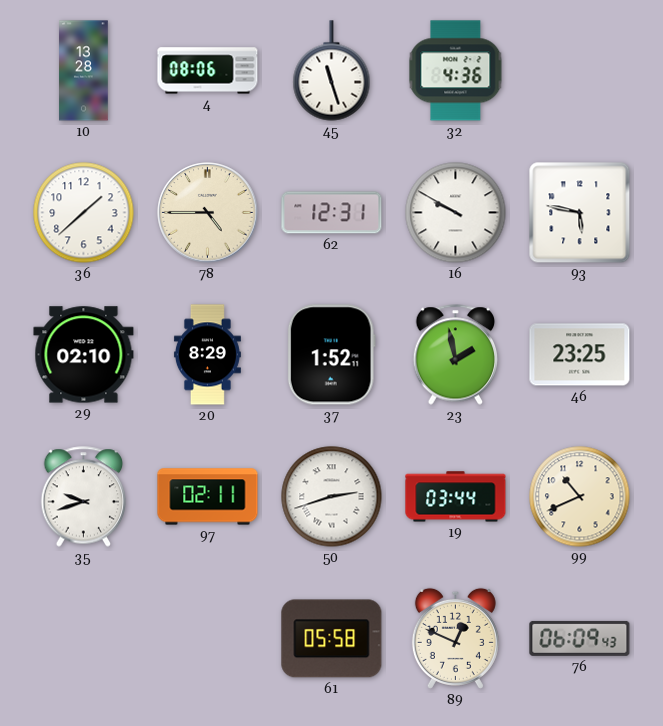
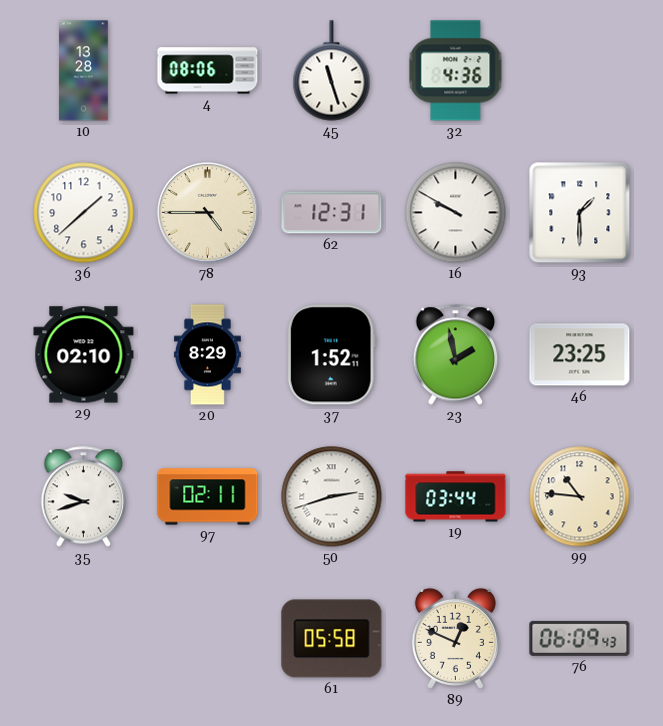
93: 5:47 -> 1:30 (580, 213)
99: 10:41 -> 10:46 (580, 497)
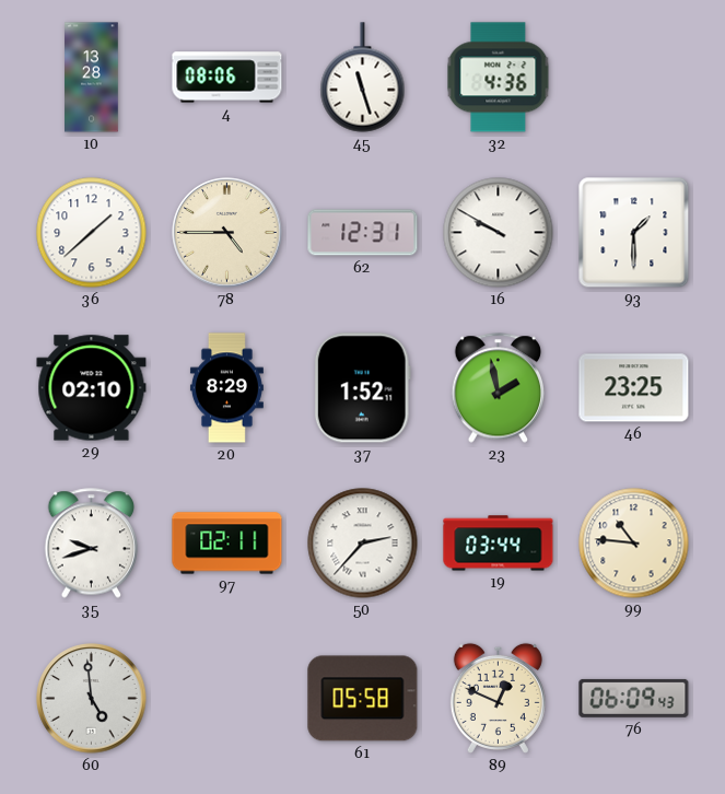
50: 2:42 -> 2:37 (363, 544)
60: none -> 4:59 (92, 699)
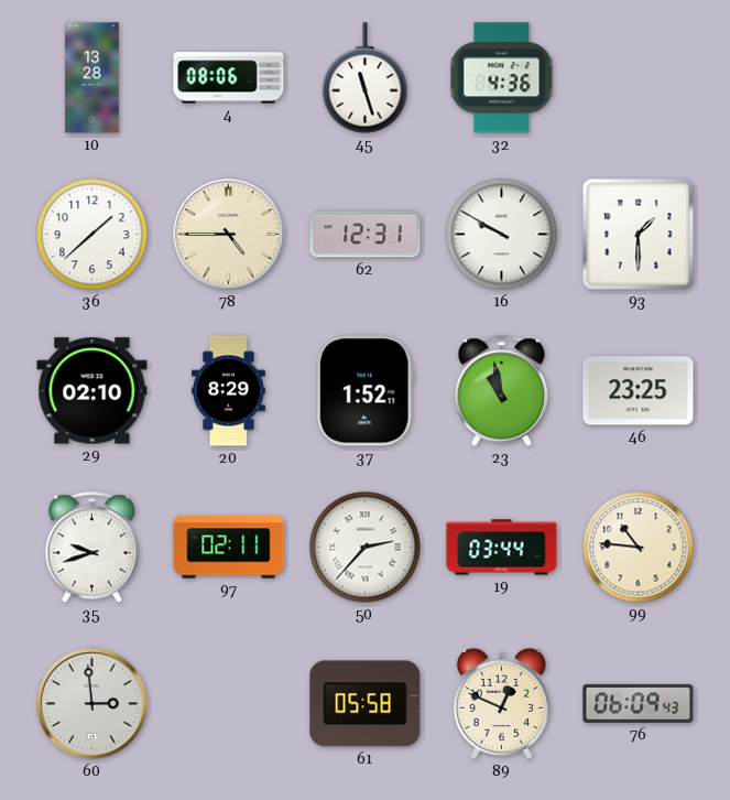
23: 1:58 -> 10:58 (502, 391)
60: 4:59 -> 2:59 (92, 704)
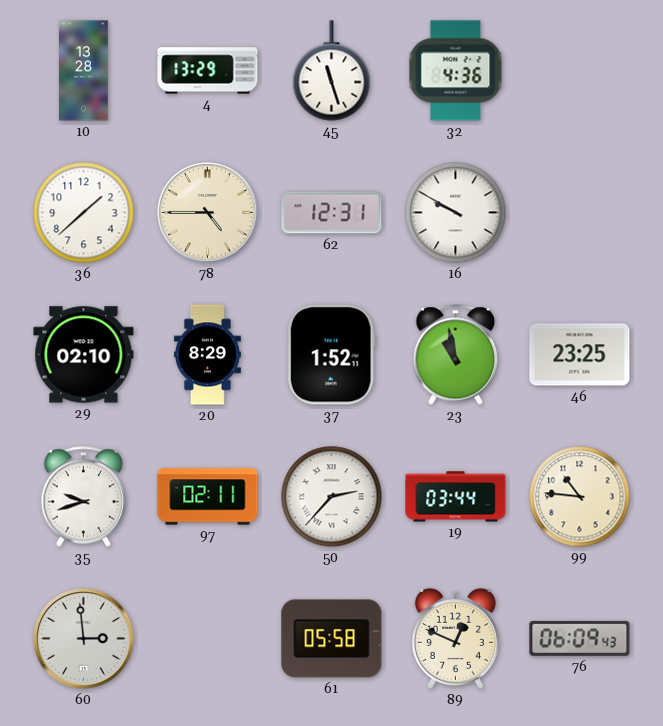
4: 08:06 -> 13:29 (208, 71)
93: 1:30 -> none (639, 235)
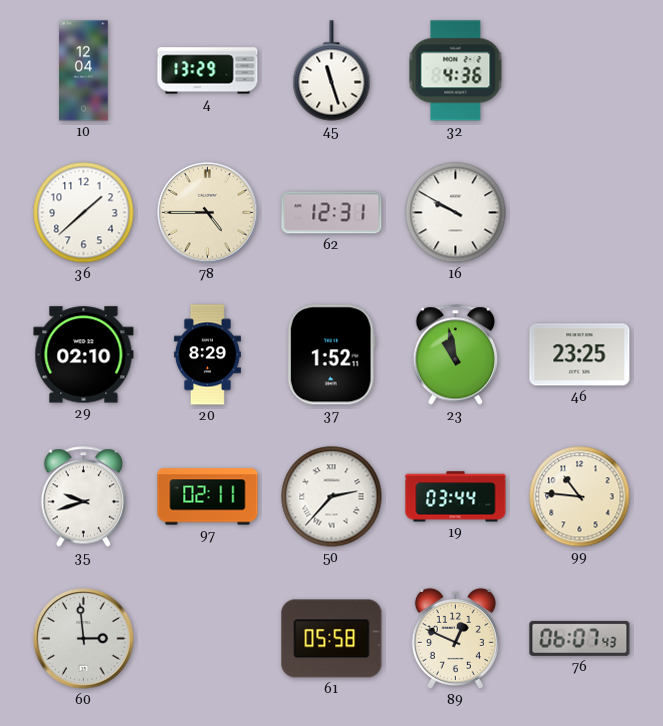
10: 13:28 -> 12:04 (84, 71)
76: 06:09 -> 06:07 (580, 638)
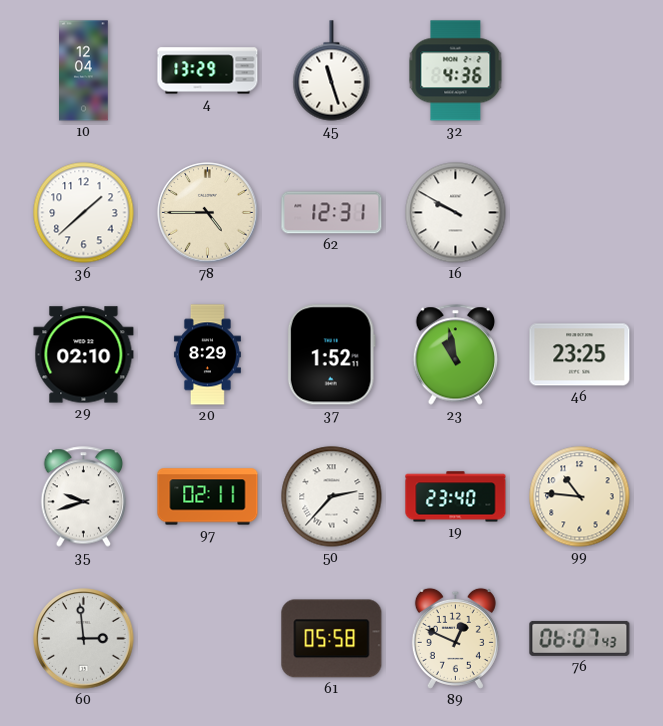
19: 03:44 -> 23:40 (456, 497)
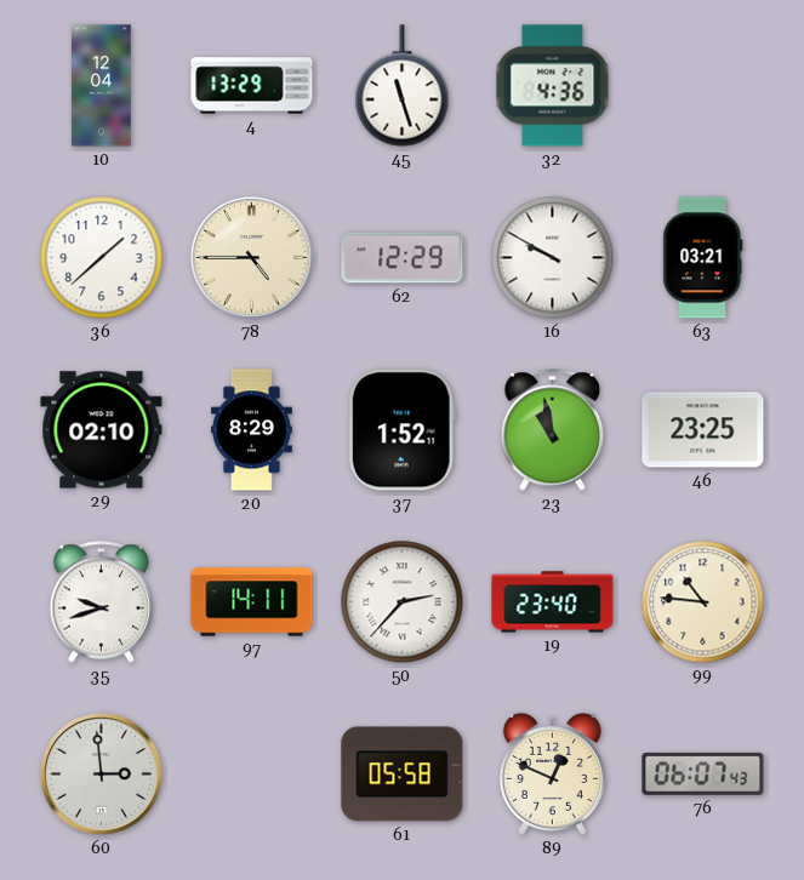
62: 12:31 -> 12:29 (403, 258)
63: none -> 03:21 (703, 258)
97: 02:11 -> 14:11 (252, 602)
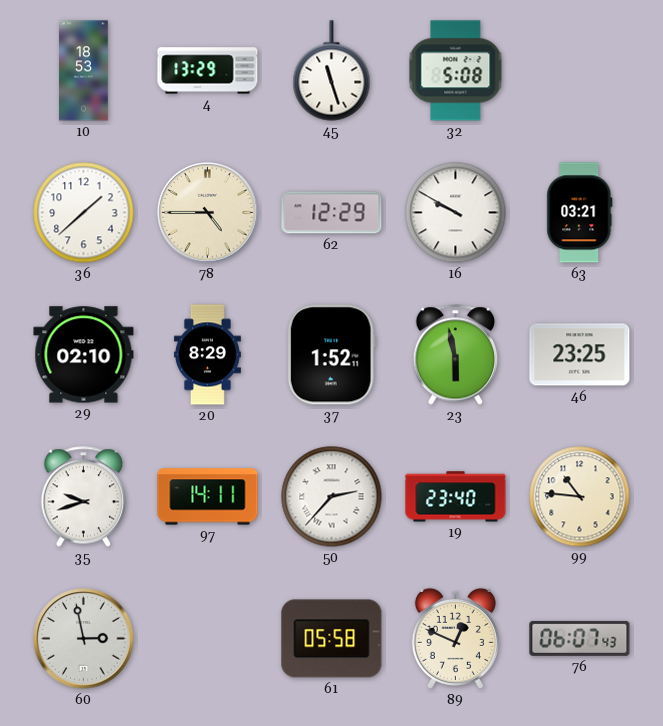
10: 12:04 -> 18:53 (84, 71)
32: 4:36 -> 5:08 (456, 71)
23: 10:58 -> 5:58 (456, 355)
60: 2:59 -> 2:58 (84, 639)
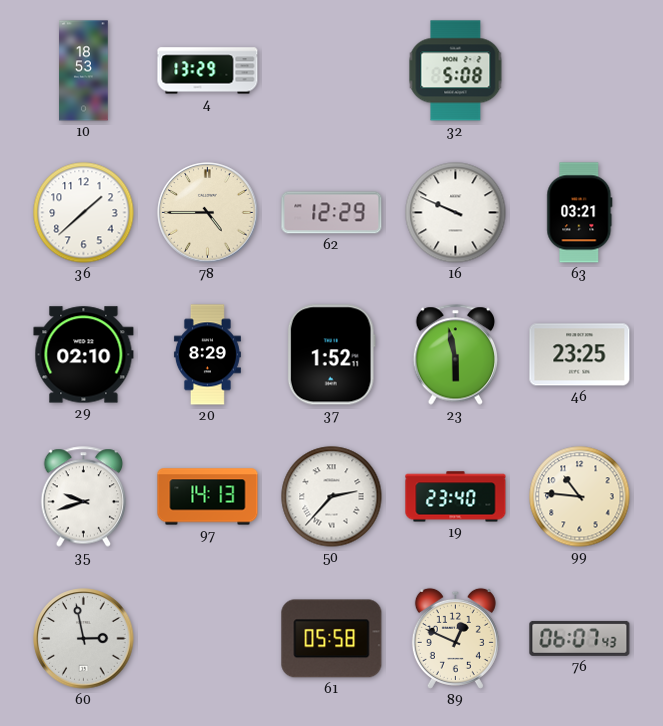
45: 11:27 -> none (332, 71)
16: 9:50 -> 9:49 (456, 213)
97: 14:11 -> 14:13 (208, 497)
